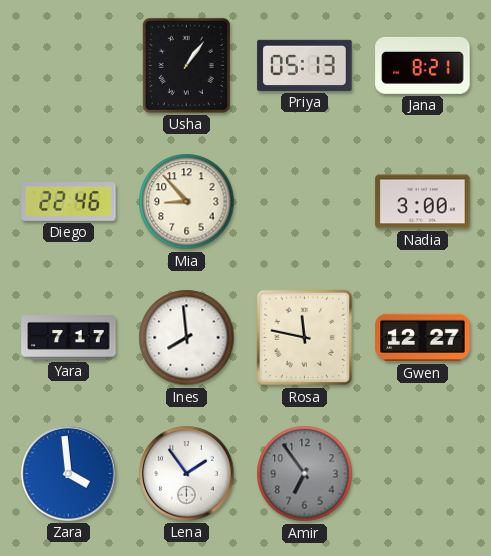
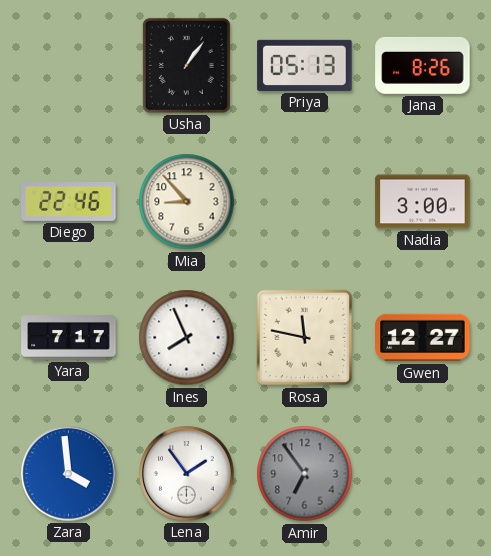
Jana: 8:21 -> 8:26 (423, 65)
Ines: 7:59 -> 7:56 (187, 338)
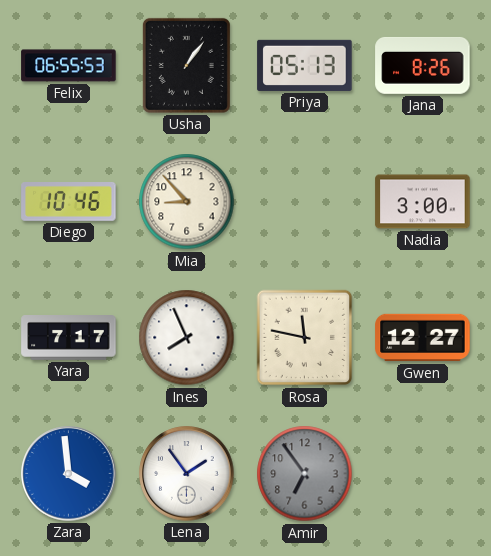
Felix: none -> 06:55 (69, 66)
Diego: 22:46 -> 10:46 (69, 202)
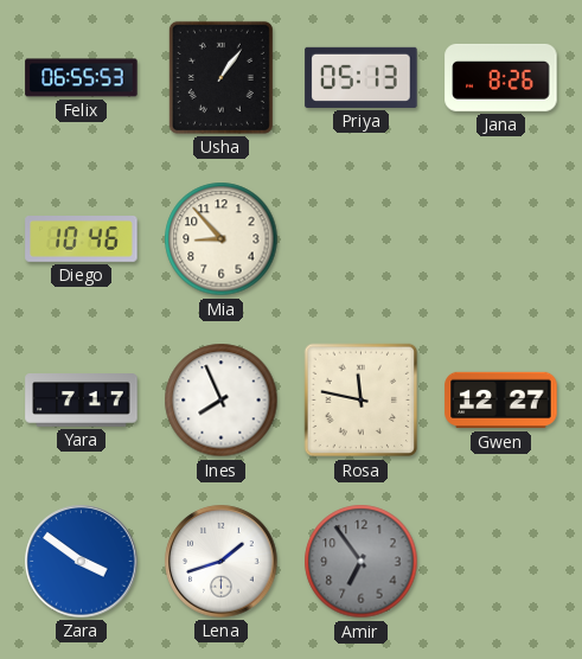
Nadia: 3:00 -> none (423, 202)
Zara: 3:59 -> 3:51 (82, 562)
Lena: 1:54 -> 1:42 (222, 562)
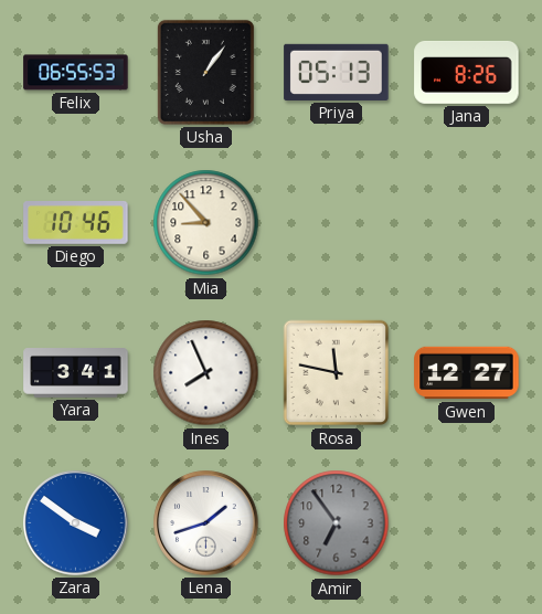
Yara: 7:17 -> 3:41 (76, 373)
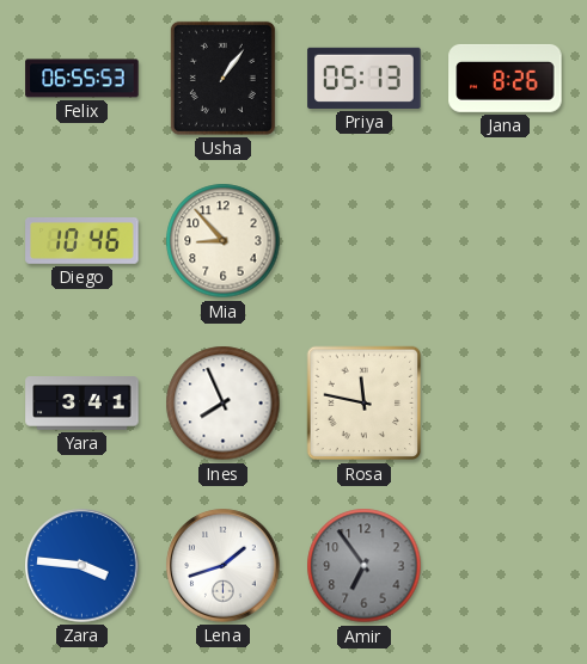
Gwen: 12:27 -> none (467, 373)
Zara: 3:51 -> 3:46 (82, 566)
